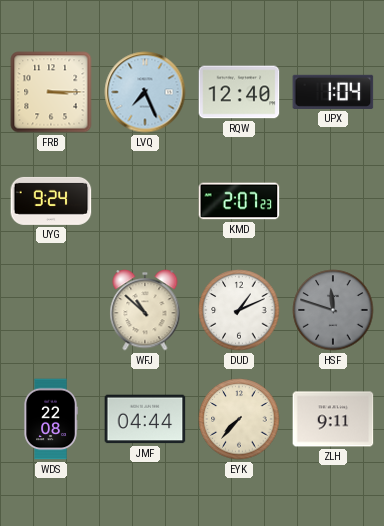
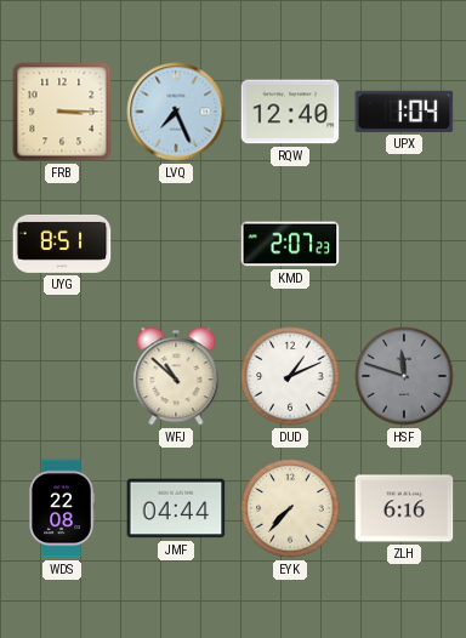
UYG: 9:24 -> 8:51 (62, 244)
ZLH: 9:11 -> 6:16 (404, 508)
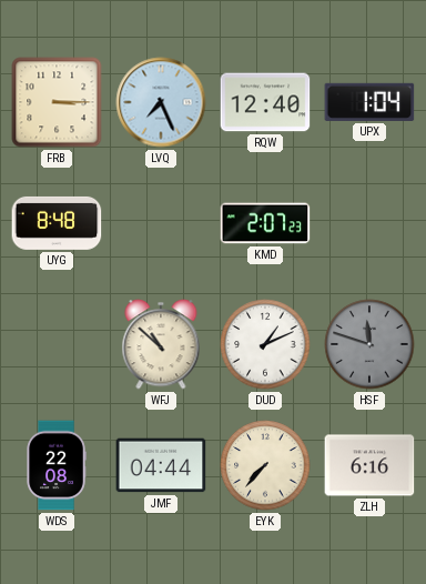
UYG: 8:51 -> 8:48 (57, 223)
